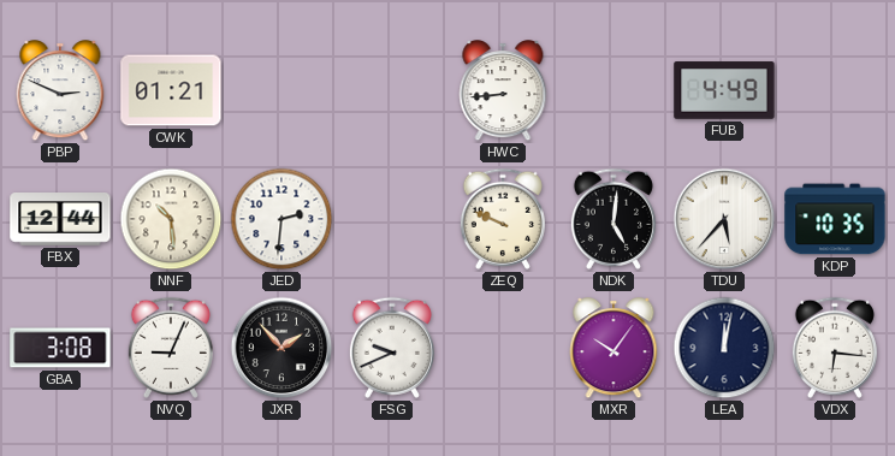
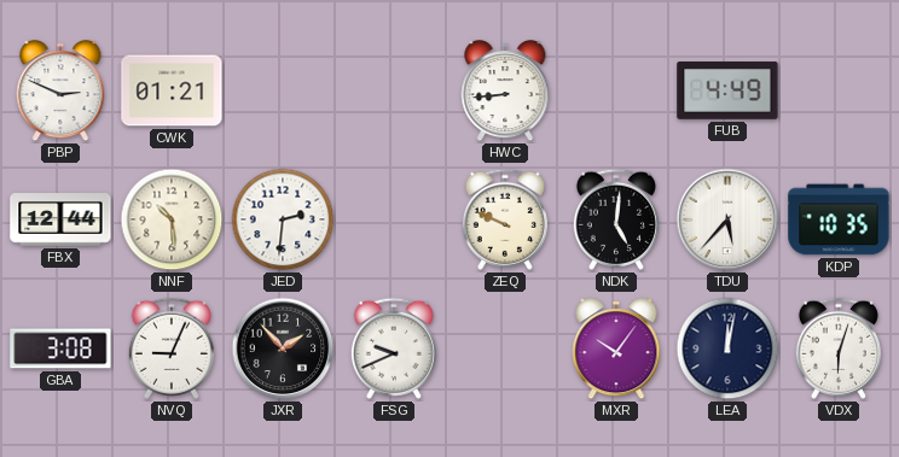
VDX: 6:16 -> 6:03 (839, 348)
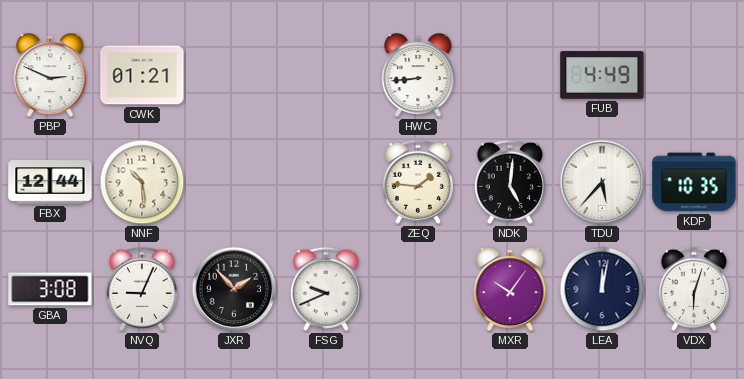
JED: 2:31 -> none (283, 219)
ZEQ: 9:49 -> 1:46 (418, 182)
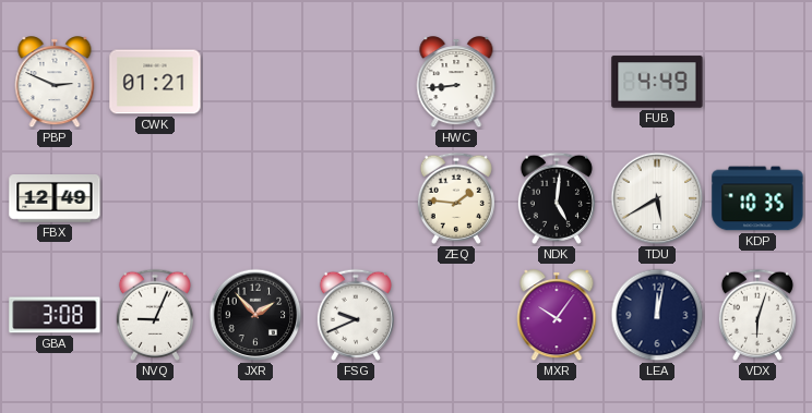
FBX: 12:44 -> 12:49 (55, 198)
NNF: 10:29 -> none (142, 182)
TDU: 5:37 -> 5:40 (657, 198)
